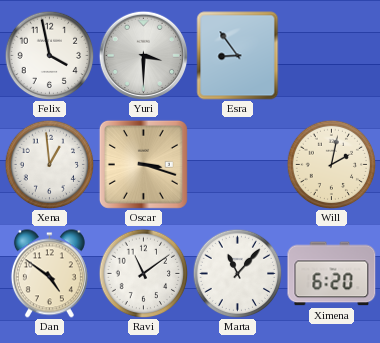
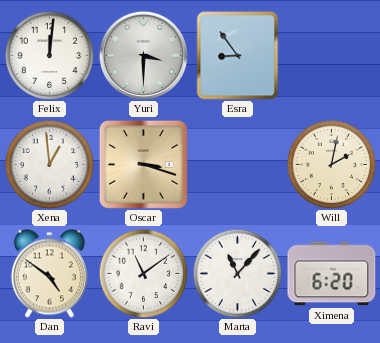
Felix: 3:58 -> 12:01 (49, 55)
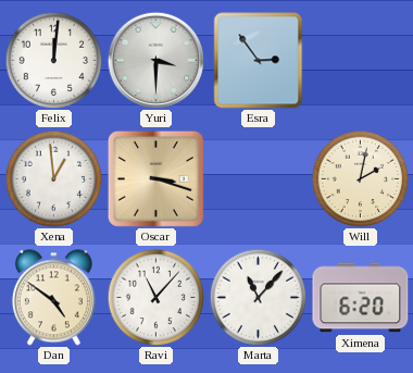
Esra: 8:54 -> 2:54 (259, 61)
Ravi: 11:09 -> 11:07 (155, 297)
